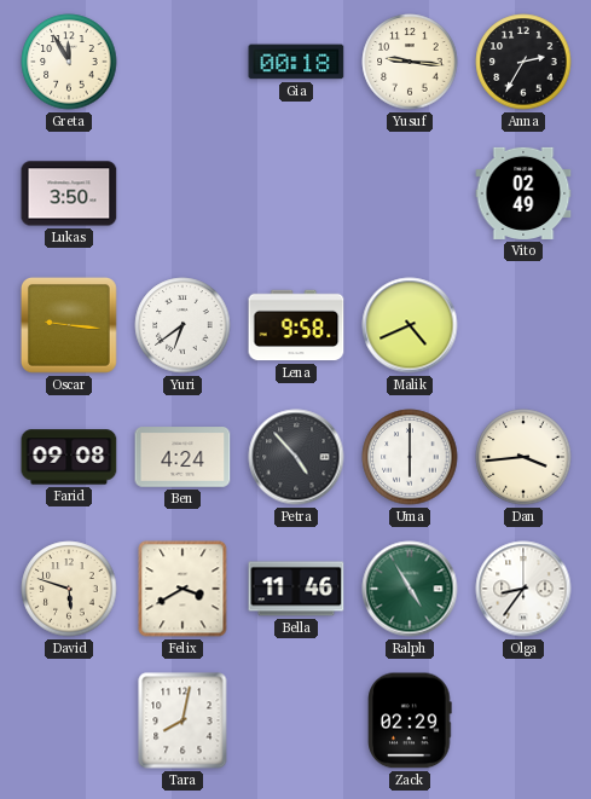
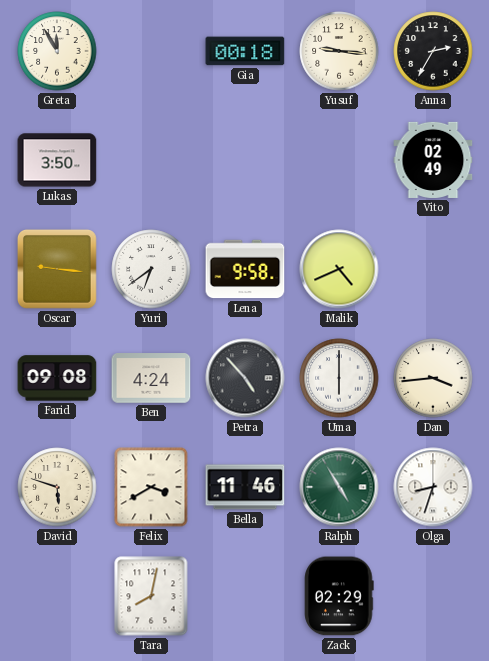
Olga: 8:36 -> 8:33 (433, 487)
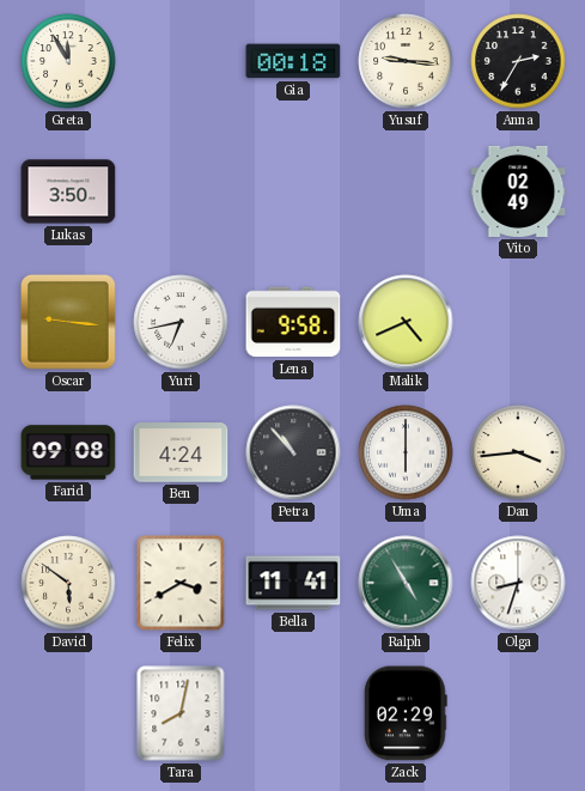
Yuri: 6:39 -> 6:43 (181, 322)
Petra: 4:53 -> 10:53 (293, 452)
David: 5:48 -> 5:51 (68, 583)
Bella: 11:46 -> 11:41 (293, 583)
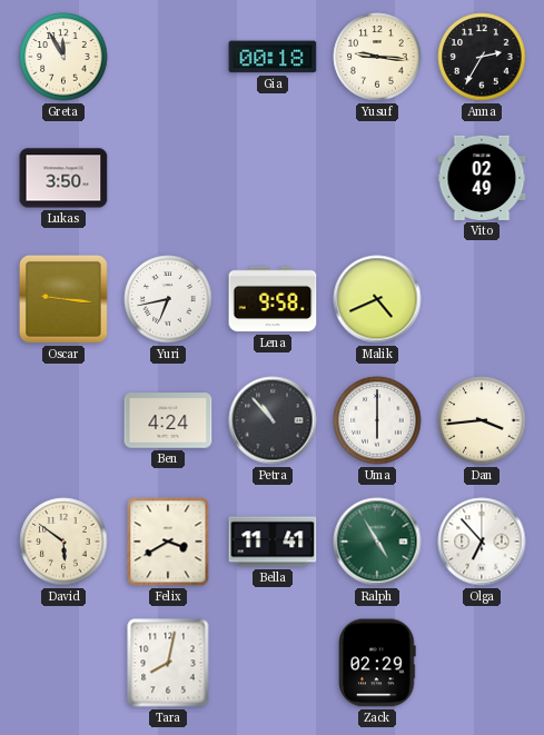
Farid: 09:08 -> none (68, 452)
Olga: 8:33 -> 6:53 (482, 542)
